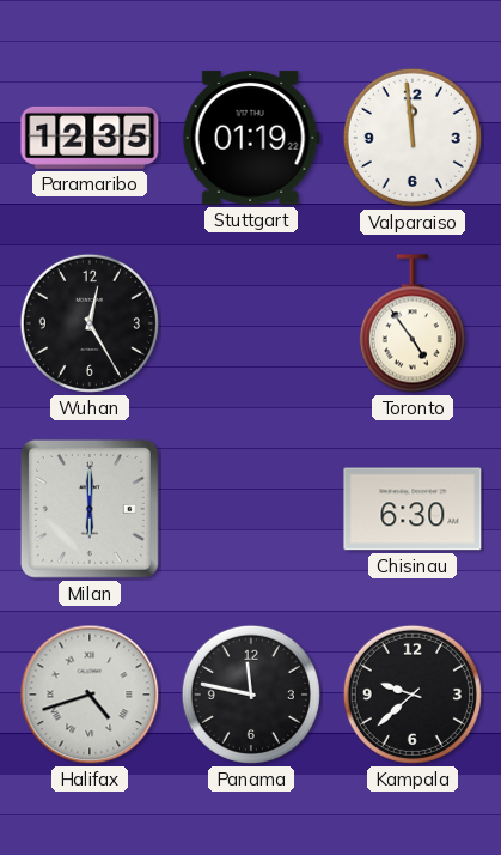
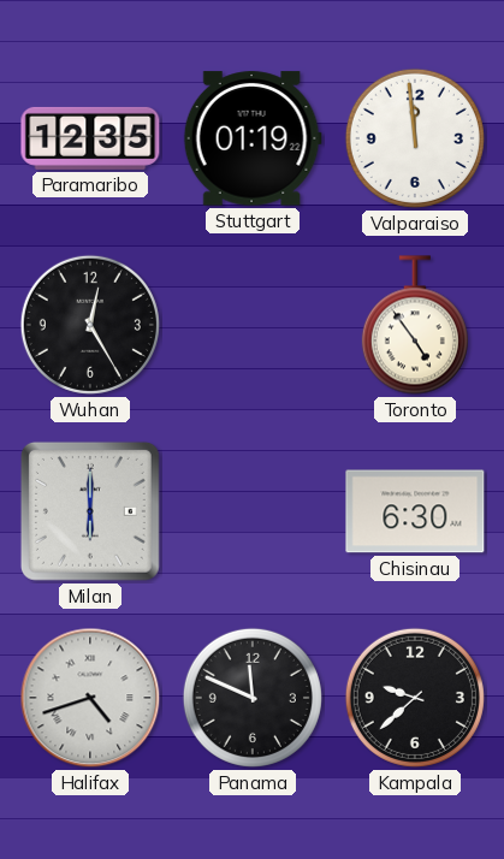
Panama: 11:47 -> 11:49 (253, 698)
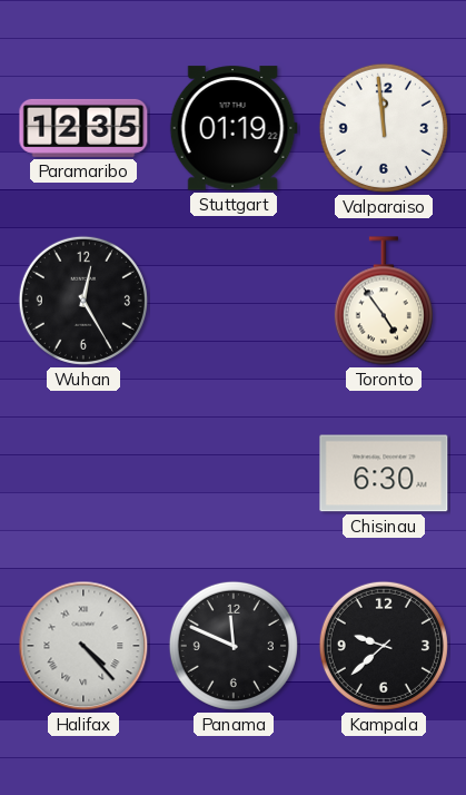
Milan: 6:00 -> none (90, 511)
Halifax: 4:42 -> 4:23 (83, 646)
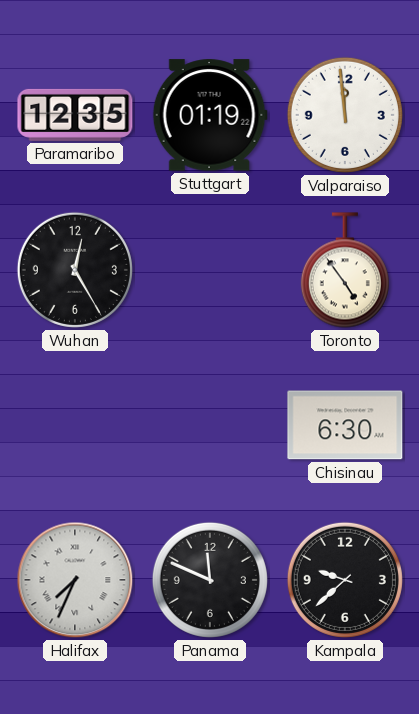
Halifax: 4:23 -> 7:34 (75, 580)
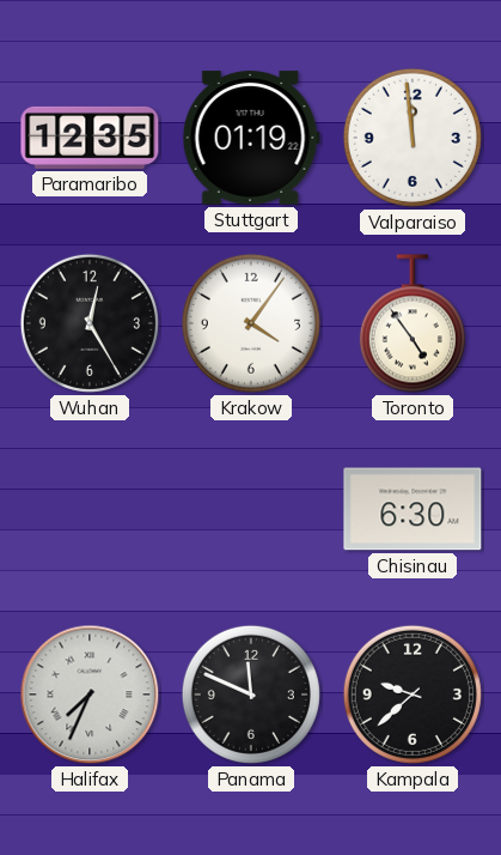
Krakow: none -> 4:06 (251, 323)
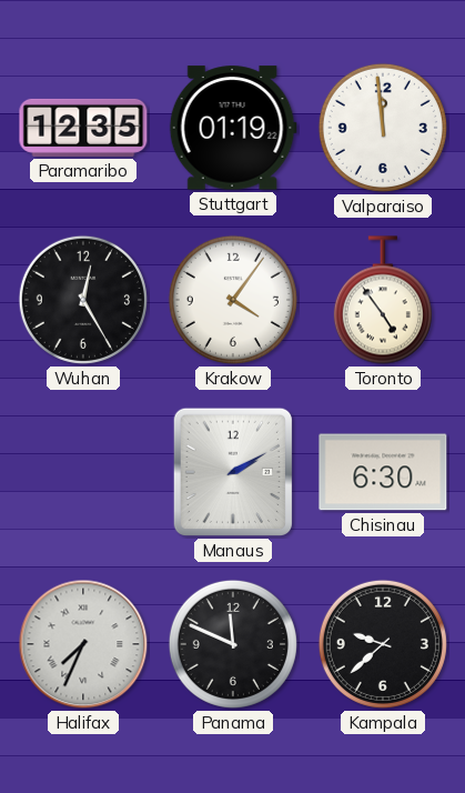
Manaus: none -> 2:10 (233, 472)
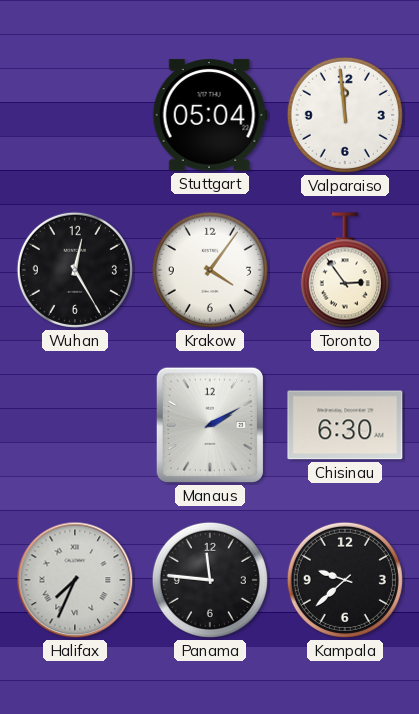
Paramaribo: 12:35 -> none (83, 128)
Stuttgart: 01:19 -> 05:04 (210, 115)
Toronto: 4:54 -> 2:54 (345, 270)
Panama: 11:49 -> 11:46 (210, 580)
